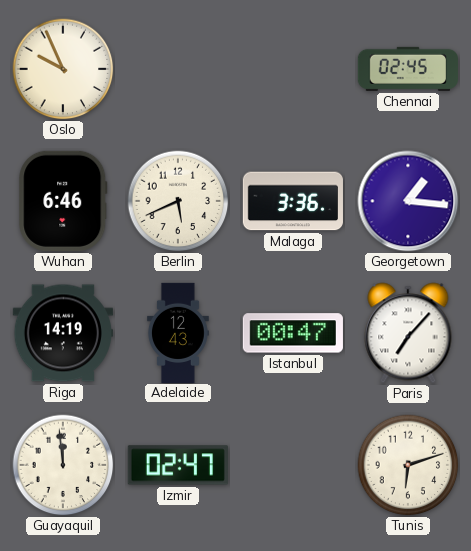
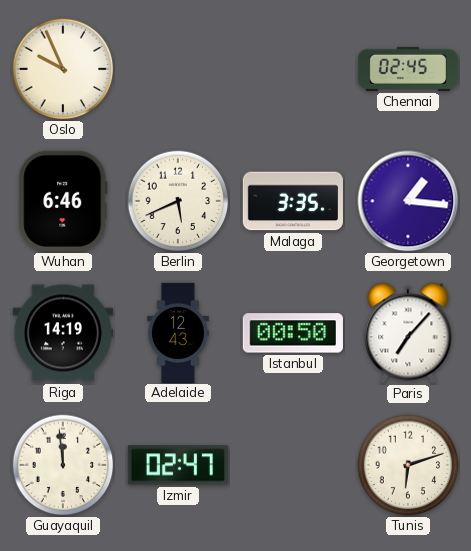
Malaga: 3:36 -> 3:35 (293, 201)
Istanbul: 00:47 -> 00:50 (293, 333)
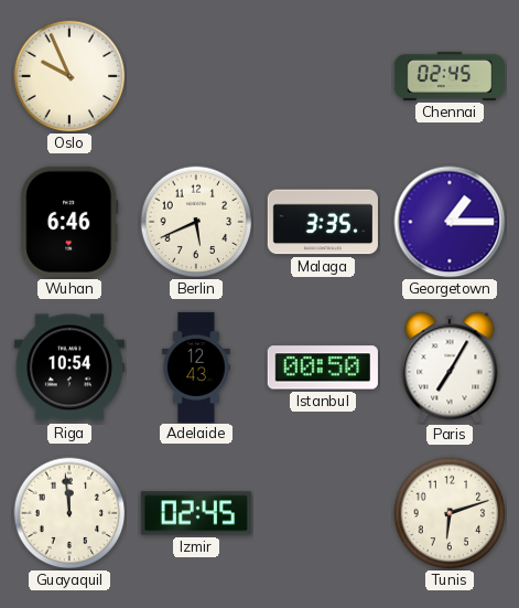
Georgetown: 1:16 -> 1:15 (450, 222)
Riga: 14:19 -> 10:54 (69, 367)
Paris: 7:07 -> 7:05 (450, 367)
Izmir: 02:47 -> 02:45 (196, 513)
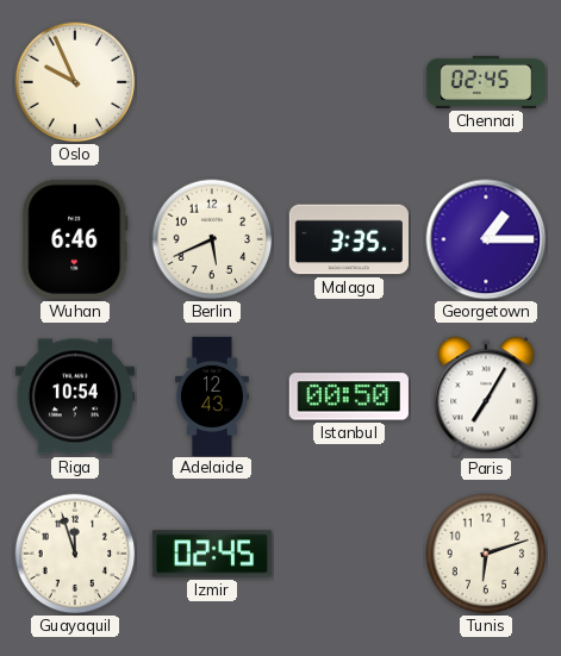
Guayaquil: 11:59 -> 11:57 (75, 554)
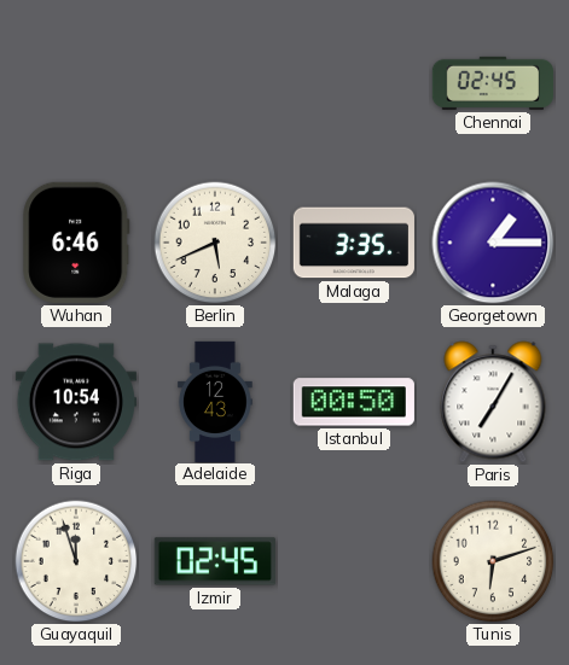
Oslo: 9:56 -> none (75, 82)
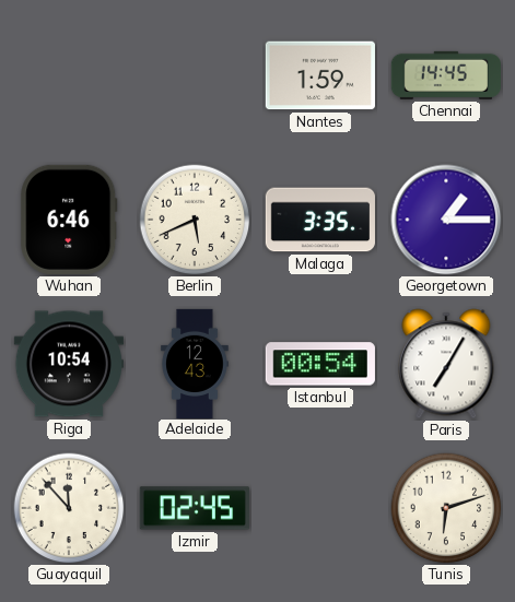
Nantes: none -> 1:59 (320, 75)
Chennai: 02:45 -> 14:45 (446, 75)
Istanbul: 00:50 -> 00:54 (320, 364)
Guayaquil: 11:57 -> 11:53 (69, 508)
